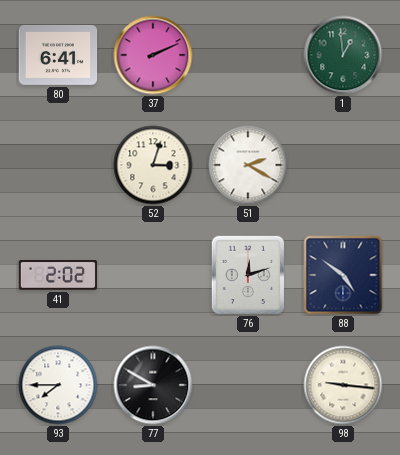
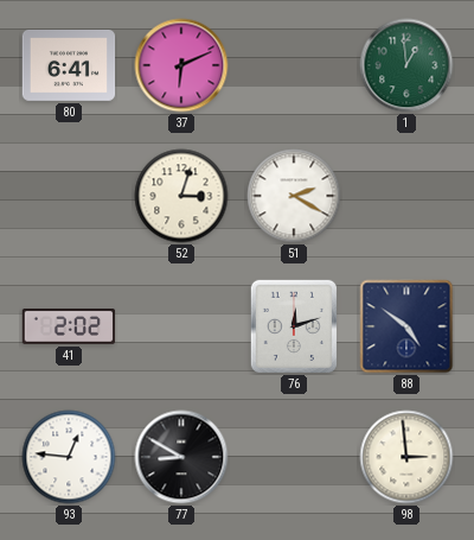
37: 2:11 -> 6:11 (181, 65)
93: 7:45 -> 12:46 (69, 457)
98: 9:16 -> 2:59 (406, 457)
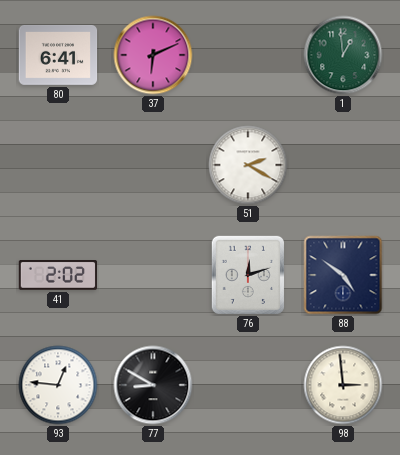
52: 3:03 -> none (181, 196)
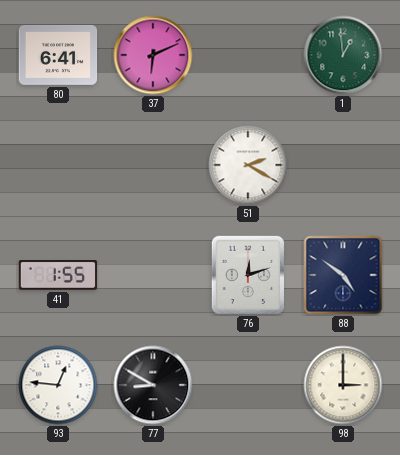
41: 2:02 -> 1:55 (58, 276)
98: 2:59 -> 3:00 (343, 385)
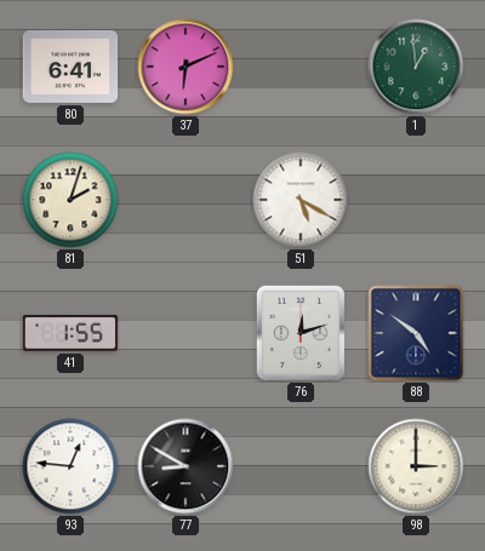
81: none -> 2:03 (70, 200)
51: 2:20 -> 5:20 (301, 200)
